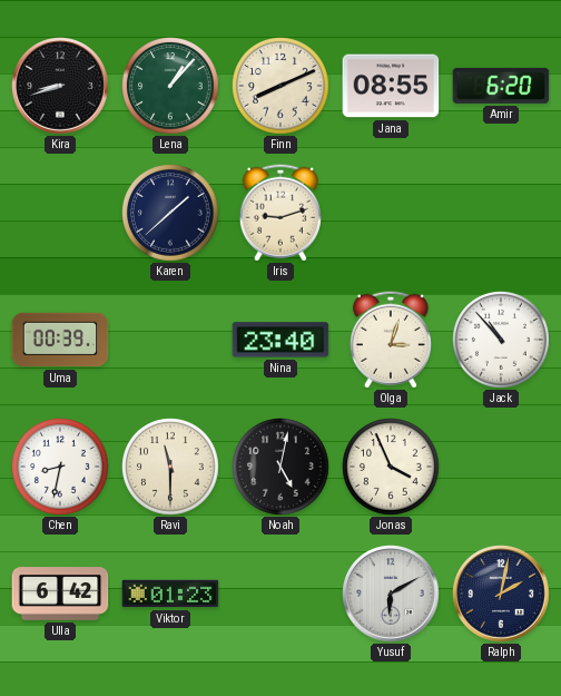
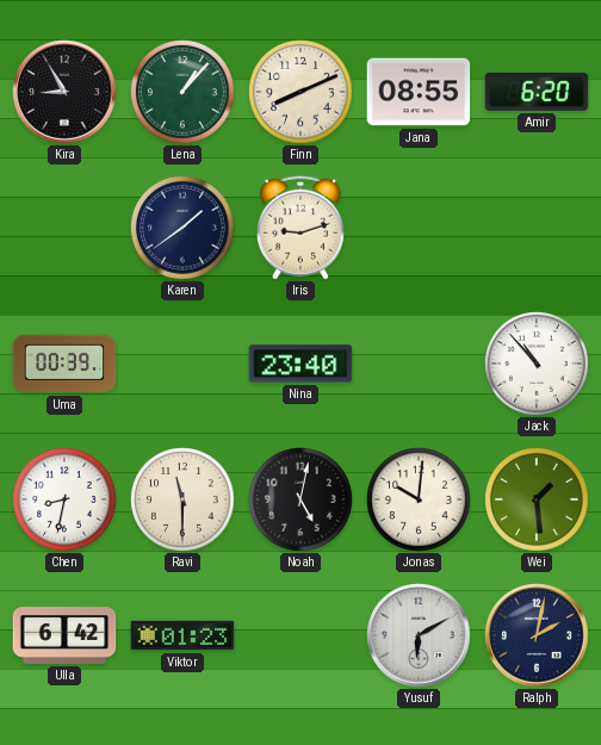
Kira: 8:42 -> 8:55 (64, 92)
Karen: 1:38 -> 1:39 (184, 229)
Olga: 3:03 -> none (391, 340)
Jonas: 3:56 -> 10:01 (420, 501)
Wei: none -> 1:29 (538, 501)
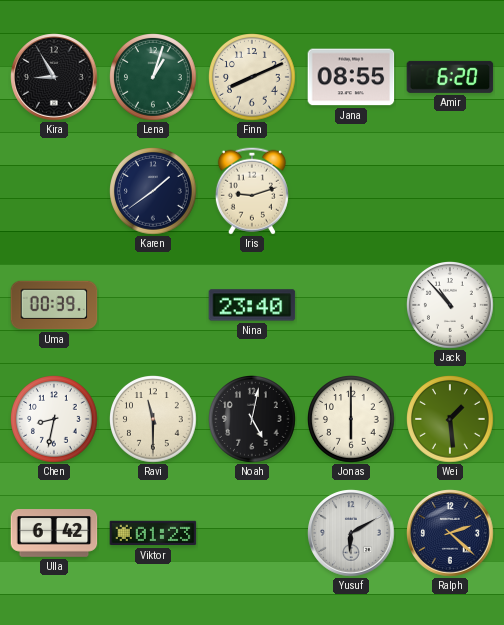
Lena: 1:07 -> 1:03 (154, 78)
Jonas: 10:01 -> 6:00 (352, 420)
Ralph: 2:02 -> 2:22 (450, 533)
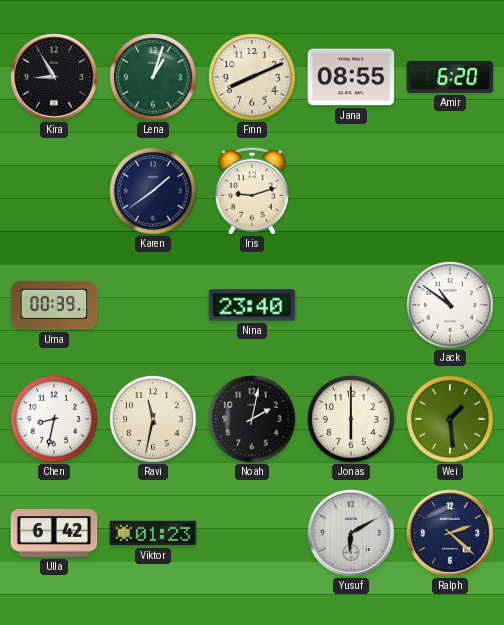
Jack: 10:53 -> 10:51 (451, 306)
Ravi: 11:30 -> 11:32 (154, 420)
Noah: 5:02 -> 2:02 (253, 420)
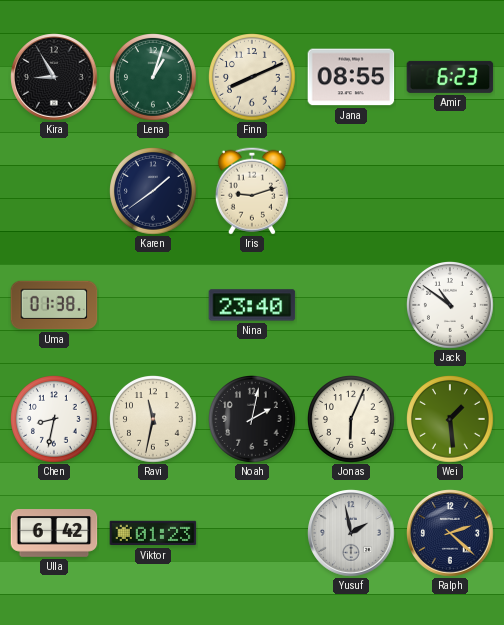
Amir: 6:20 -> 6:23 (450, 77)
Uma: 00:39 -> 01:38 (54, 305)
Jonas: 6:00 -> 6:04 (352, 420)
Yusuf: 6:10 -> 1:58 (351, 533)
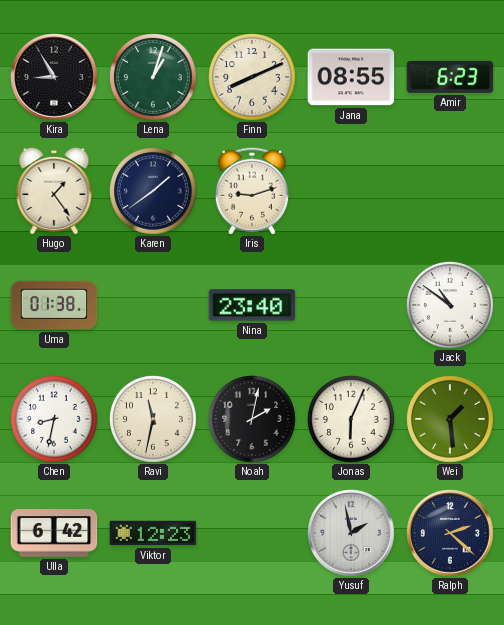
Hugo: none -> 1:24 (54, 191)
Viktor: 01:23 -> 12:23 (153, 533)
